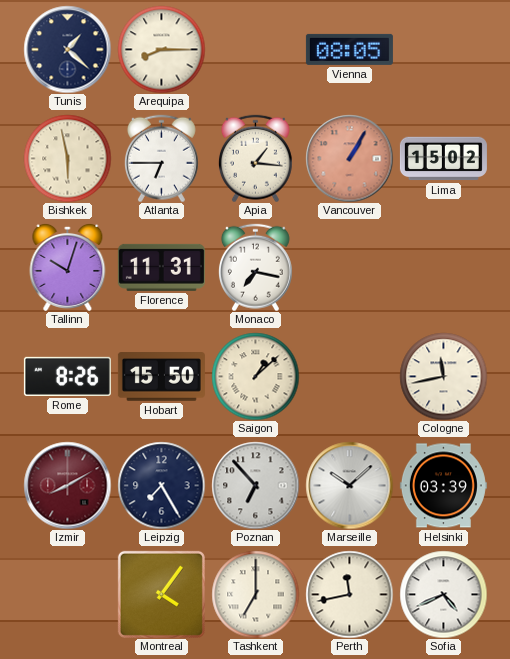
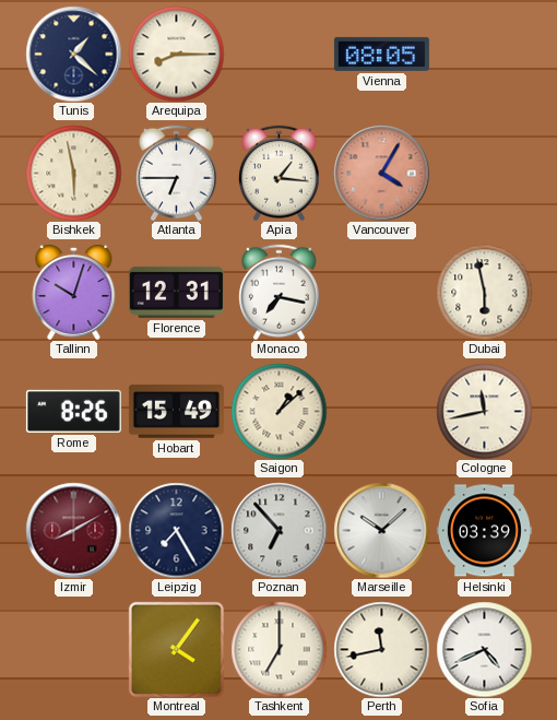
Vancouver: 1:05 -> 4:05 (381, 173)
Lima: 15:02 -> none (443, 159)
Florence: 11:31 -> 12:31 (176, 292)
Dubai: none -> 5:58 (484, 292)
Hobart: 15:50 -> 15:49 (176, 412)
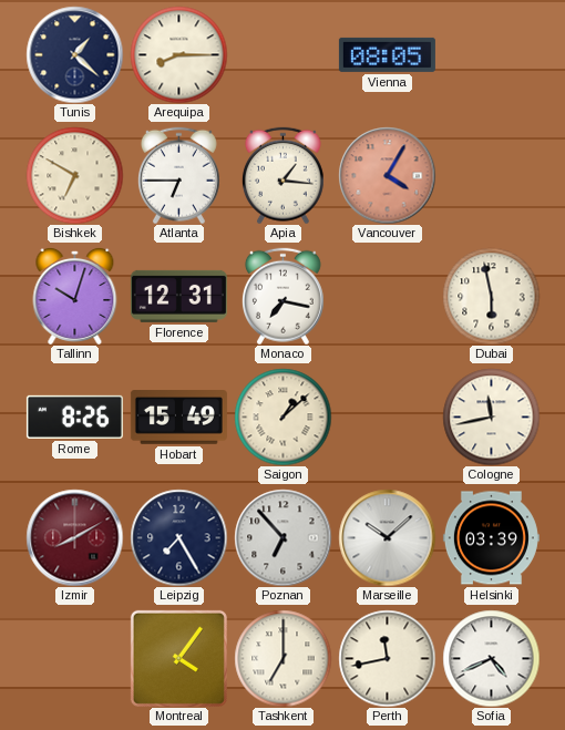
Bishkek: 5:58 -> 6:50 (74, 175)
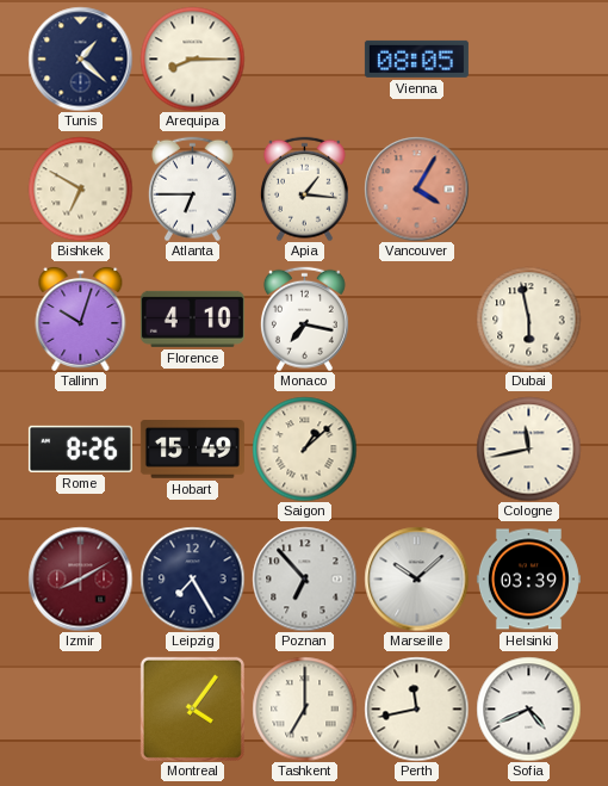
Florence: 12:31 -> 4:10 (192, 318)
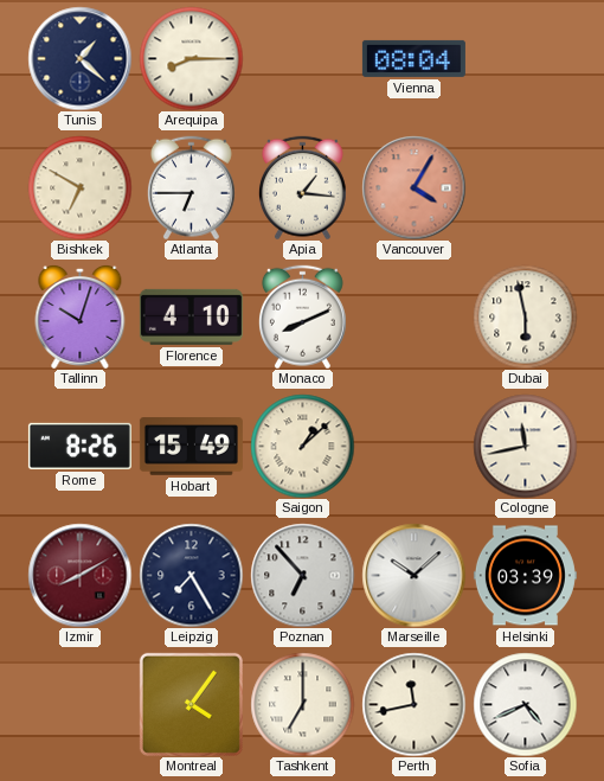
Vienna: 08:05 -> 08:04 (413, 58)
Monaco: 7:17 -> 8:11 (302, 316)
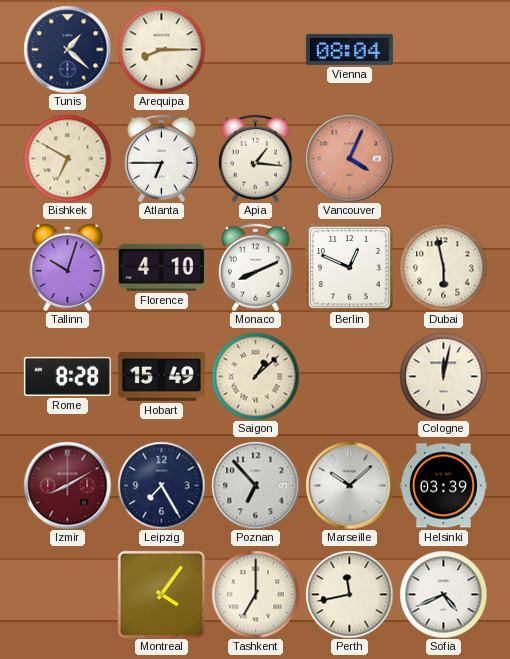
Vancouver: 4:05 -> 4:04 (349, 158)
Berlin: none -> 12:49 (349, 267)
Rome: 8:26 -> 8:28 (67, 376)
Cologne: 11:43 -> 12:02 (443, 376)
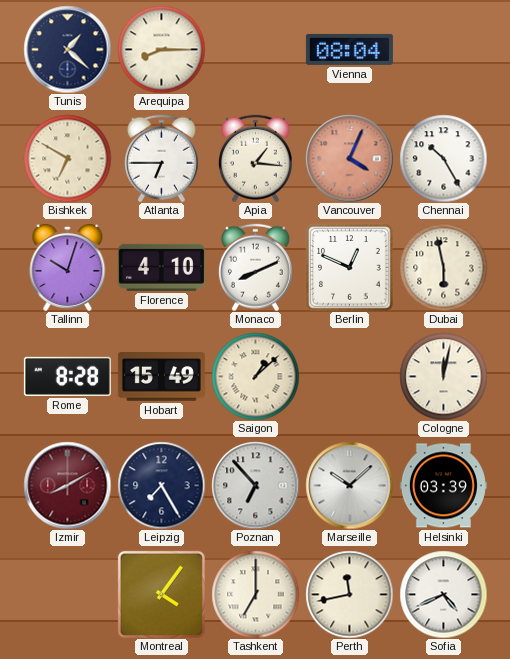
Chennai: none -> 10:25 (443, 158)
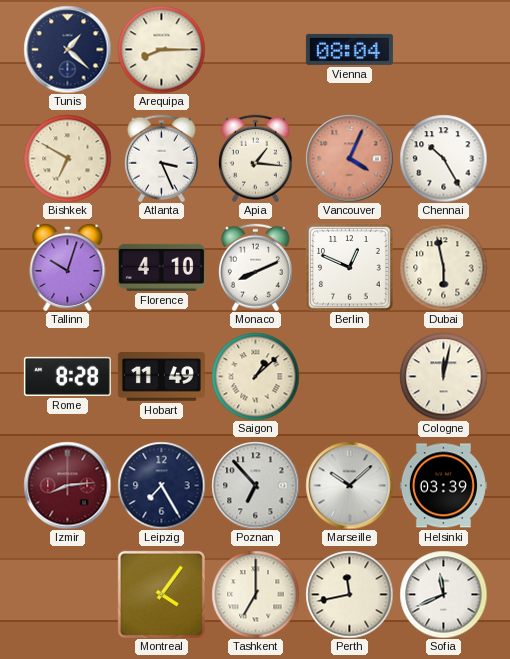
Atlanta: 6:45 -> 3:26 (161, 158)
Hobart: 15:49 -> 11:49 (161, 377)
Izmir: 8:10 -> 8:14 (67, 485)
Sofia: 4:41 -> 11:41 (443, 594)
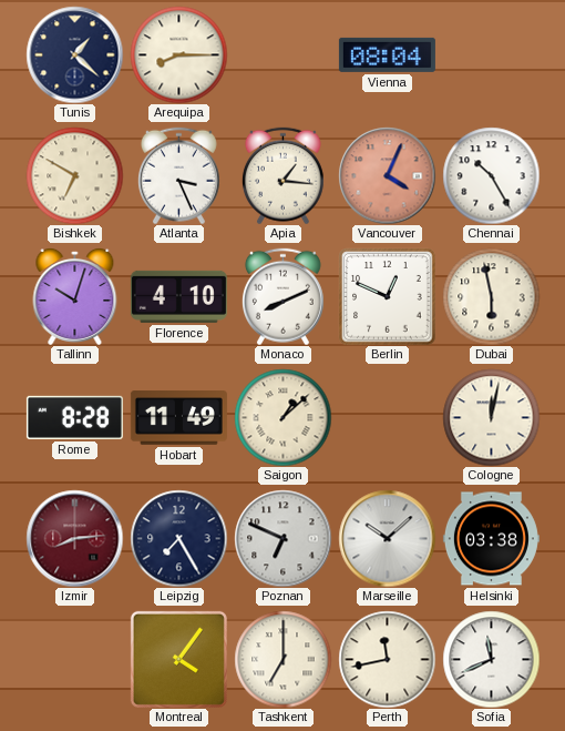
Poznan: 6:53 -> 6:49 (282, 538)
Helsinki: 03:39 -> 03:38 (491, 539)
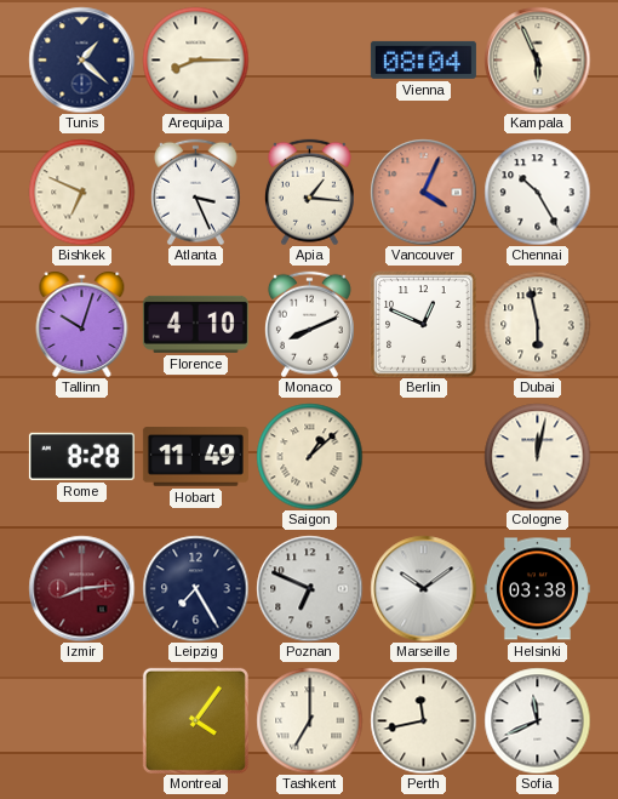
Kampala: none -> 5:56 (537, 59)
Bishkek: 6:50 -> 6:49 (81, 192)
Marseille: 10:08 -> 10:09 (423, 588)
